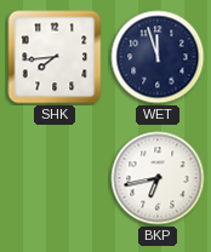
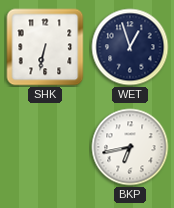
SHK: 7:44 -> 6:32 (45, 47)
WET: 11:57 -> 12:57 (130, 47)
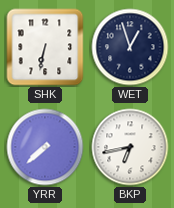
YRR: none -> 7:38 (45, 147)
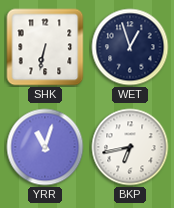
YRR: 7:38 -> 11:03 (45, 147)
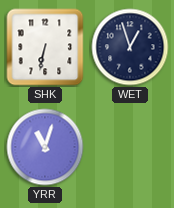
BKP: 6:43 -> none (130, 147)
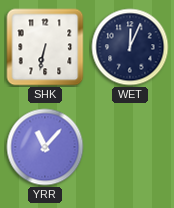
WET: 12:57 -> 12:04 (130, 47)
YRR: 11:03 -> 11:07 (45, 147)
